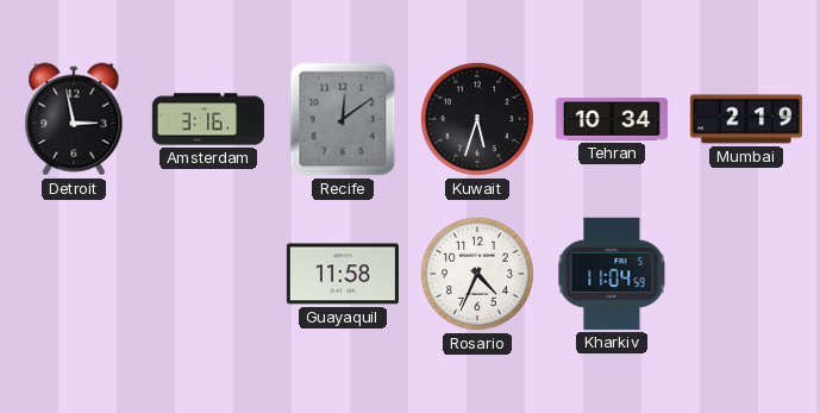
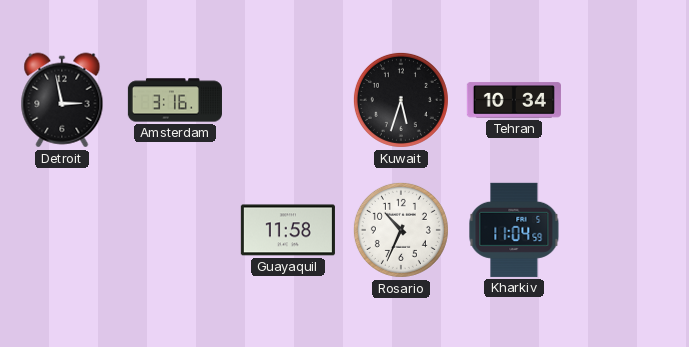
Recife: 12:09 -> none (343, 119)
Mumbai: 2:19 -> none (746, 119)
Rosario: 4:34 -> 10:34 (401, 230)
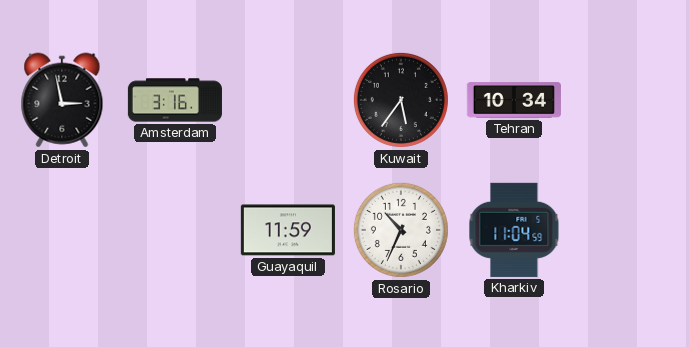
Kuwait: 5:33 -> 5:36 (401, 100)
Guayaquil: 11:58 -> 11:59 (288, 230)
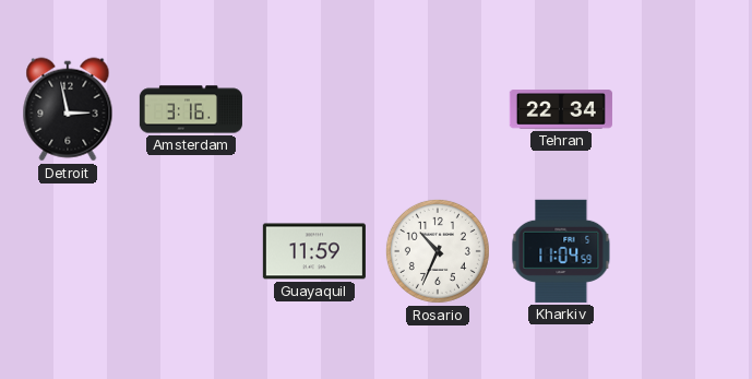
Kuwait: 5:36 -> none (401, 100)
Tehran: 10:34 -> 22:34 (561, 109)
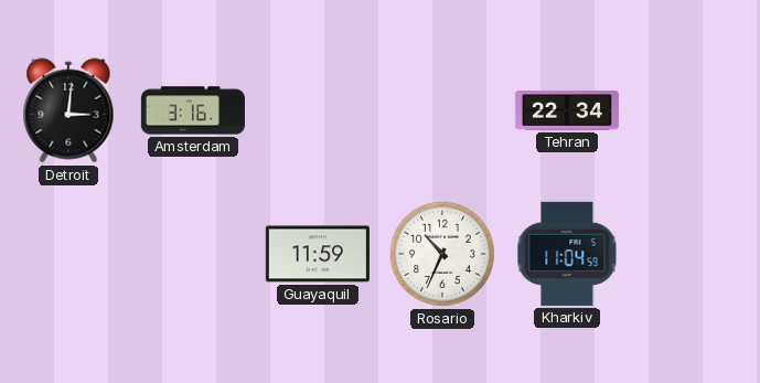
Detroit: 2:58 -> 3:01 (68, 110)
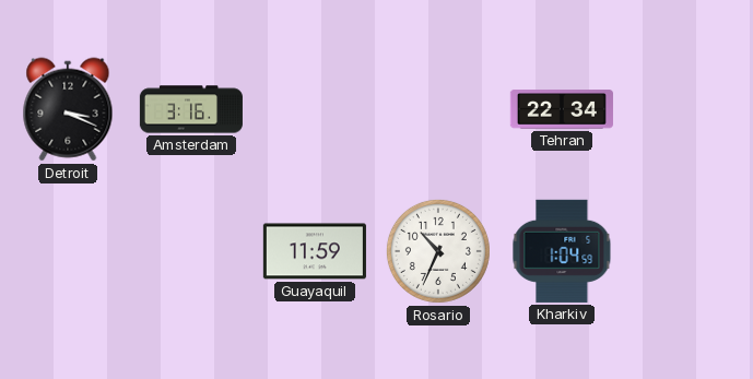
Detroit: 3:01 -> 3:19 (68, 109)
Kharkiv: 11:04 -> 1:04 (562, 251)
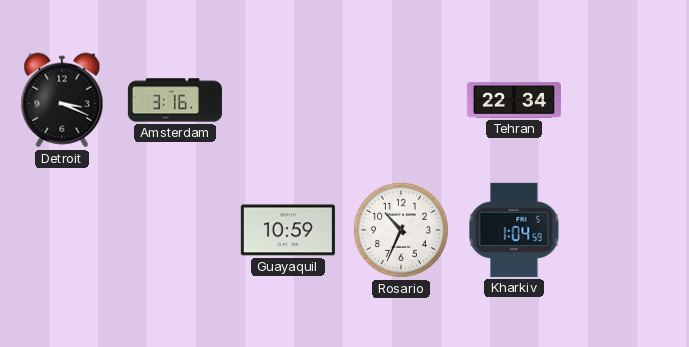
Guayaquil: 11:59 -> 10:59 (288, 230)
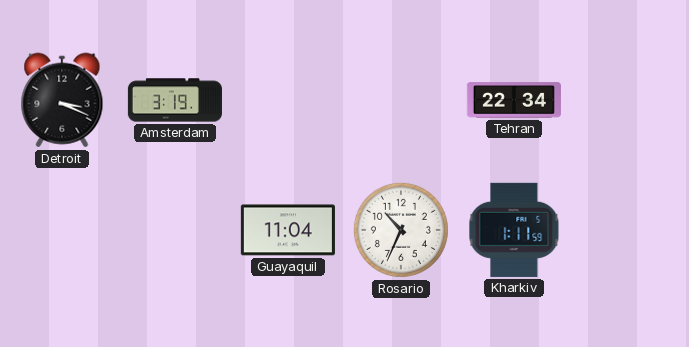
Amsterdam: 3:16 -> 3:19 (175, 100)
Guayaquil: 10:59 -> 11:04 (288, 230)
Kharkiv: 1:04 -> 1:11 (514, 230)
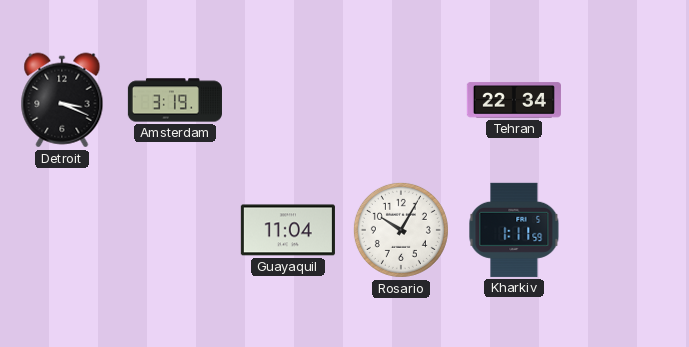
Rosario: 10:34 -> 10:05 (401, 230)
